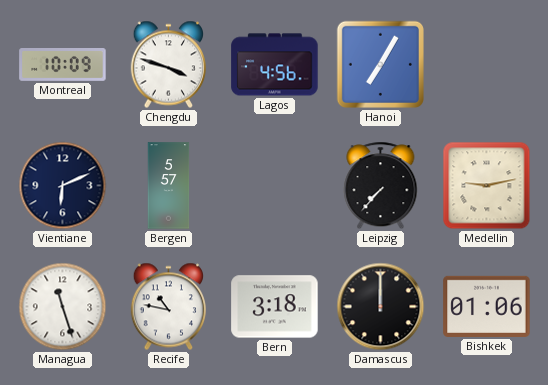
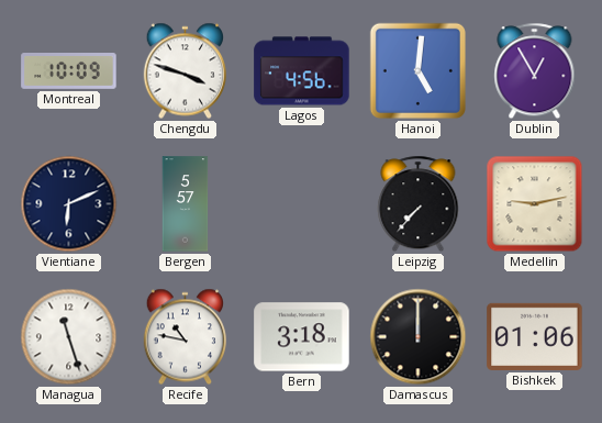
Hanoi: 7:05 -> 5:01 (417, 70)
Dublin: none -> 12:55 (535, 71)
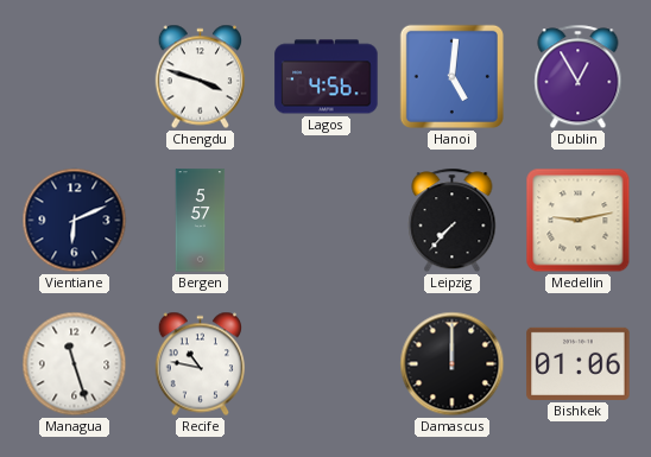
Montreal: 10:09 -> none (69, 71)
Bern: 3:18 -> none (302, 337)
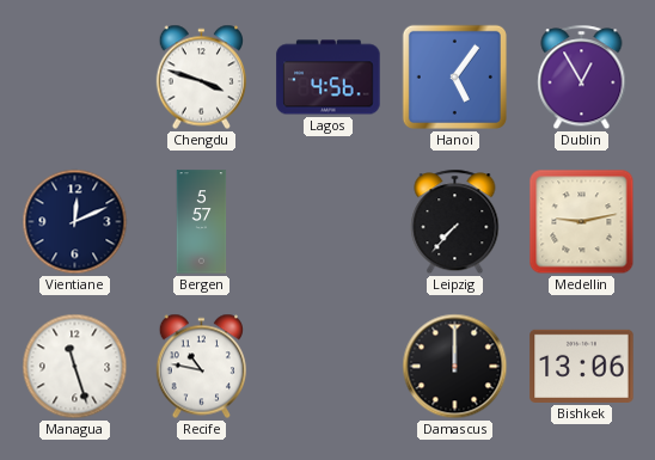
Hanoi: 5:01 -> 5:06 (454, 76)
Vientiane: 6:11 -> 12:11 (75, 222)
Bishkek: 01:06 -> 13:06 (582, 366)
